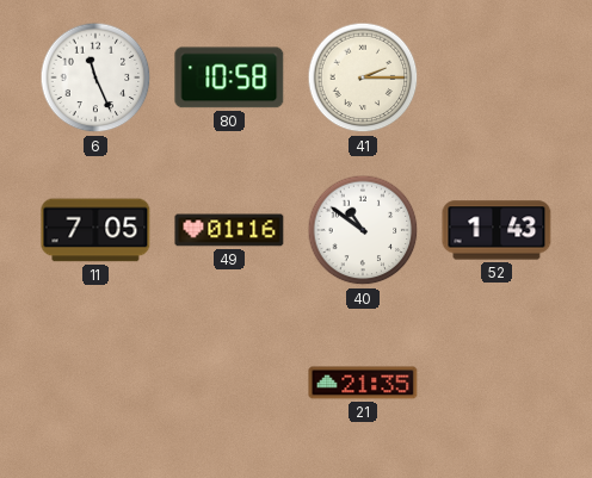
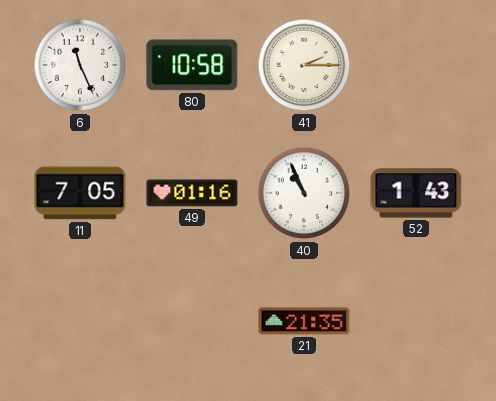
40: 10:51 -> 10:56 (304, 193)
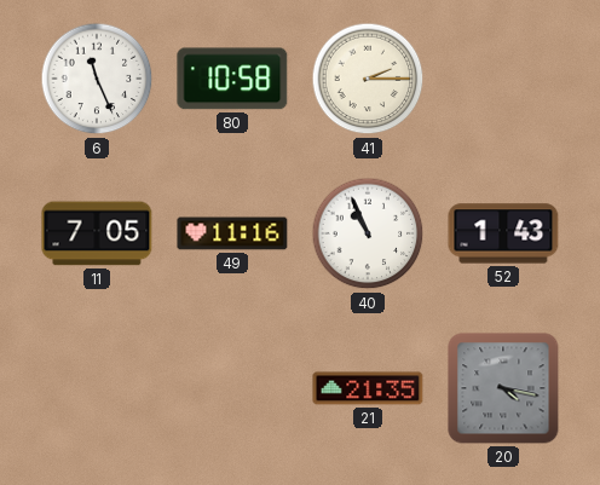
49: 01:16 -> 11:16 (232, 233)
20: none -> 4:17 (503, 388)
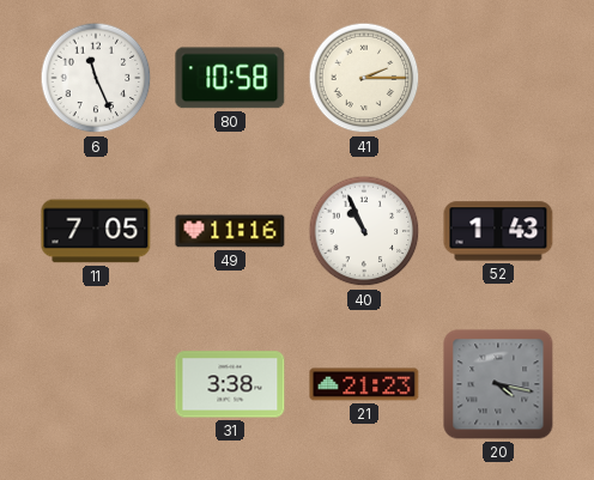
31: none -> 3:38 (230, 384)
21: 21:35 -> 21:23 (364, 384)
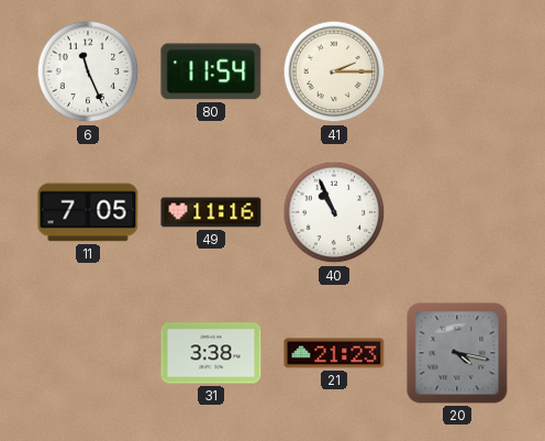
80: 10:58 -> 11:54 (211, 71)
52: 1:43 -> none (498, 231)
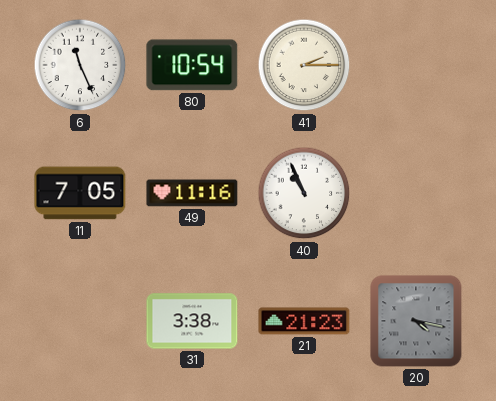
80: 11:54 -> 10:54 (192, 65)
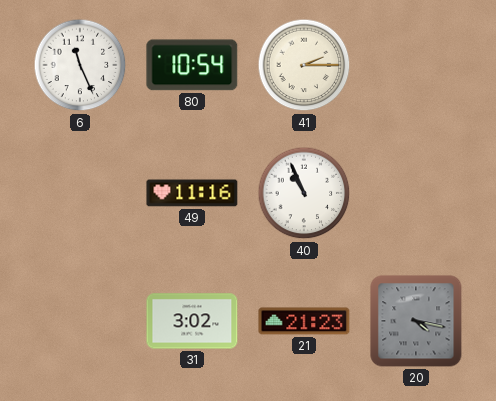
11: 7:05 -> none (80, 193)
31: 3:38 -> 3:02 (192, 321)
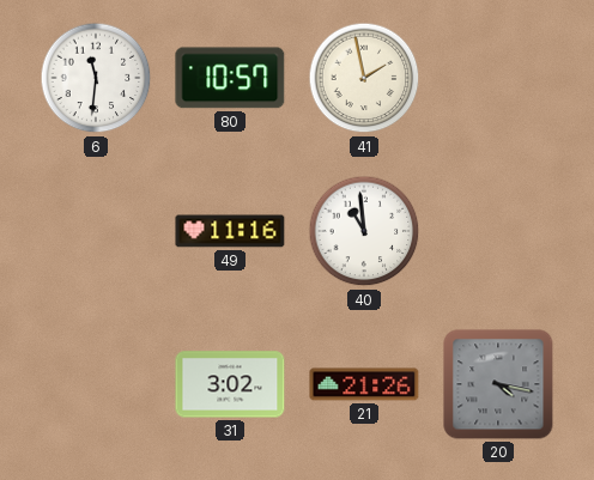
6: 11:26 -> 11:31 (96, 78)
80: 10:54 -> 10:57 (230, 78)
41: 2:15 -> 1:58 (364, 78)
40: 10:56 -> 10:59 (364, 231)
21: 21:23 -> 21:26 (364, 384)
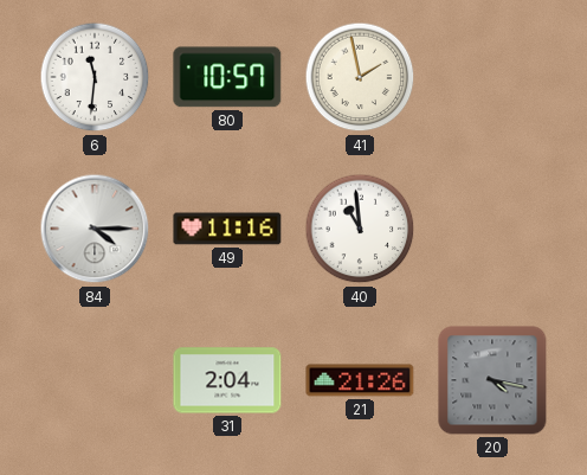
84: none -> 4:15 (95, 229)
31: 3:02 -> 2:04 (227, 380)
